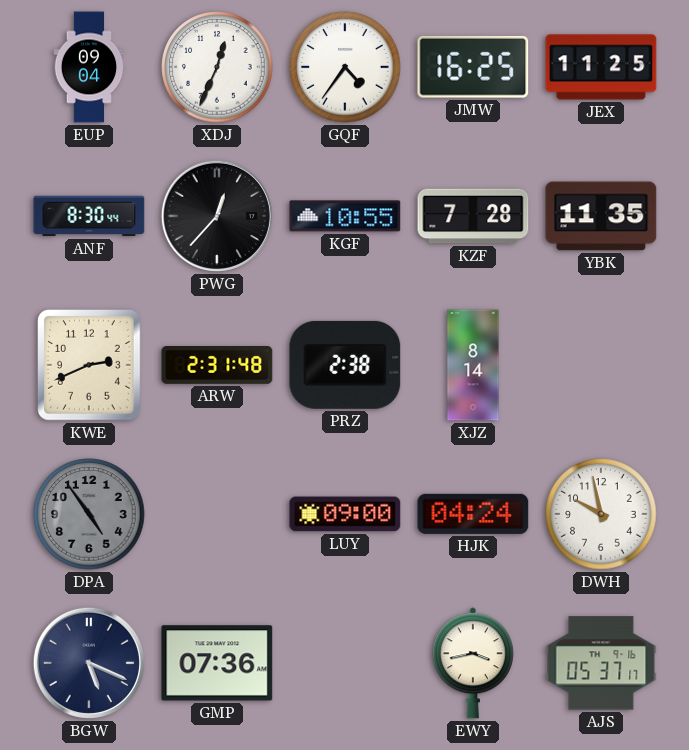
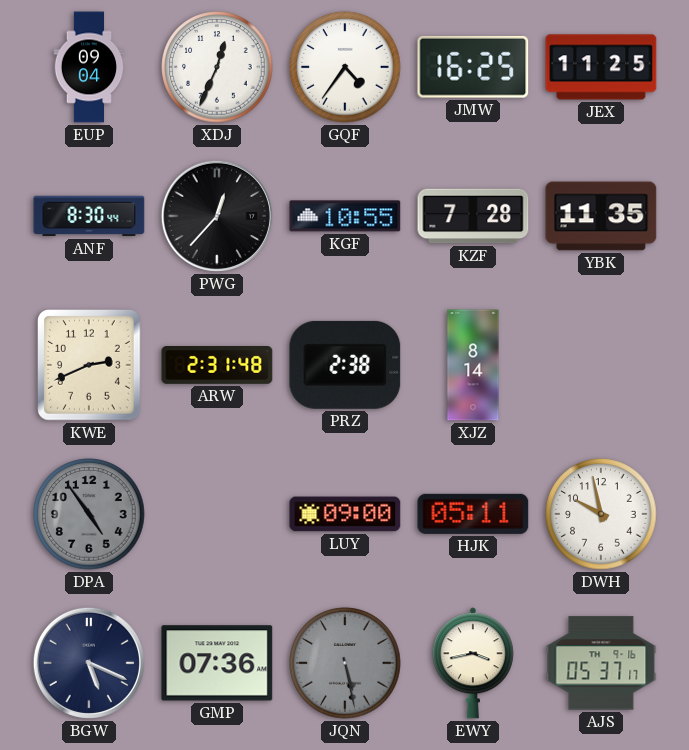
HJK: 04:24 -> 05:11 (473, 514)
JQN: none -> 5:28 (345, 663)
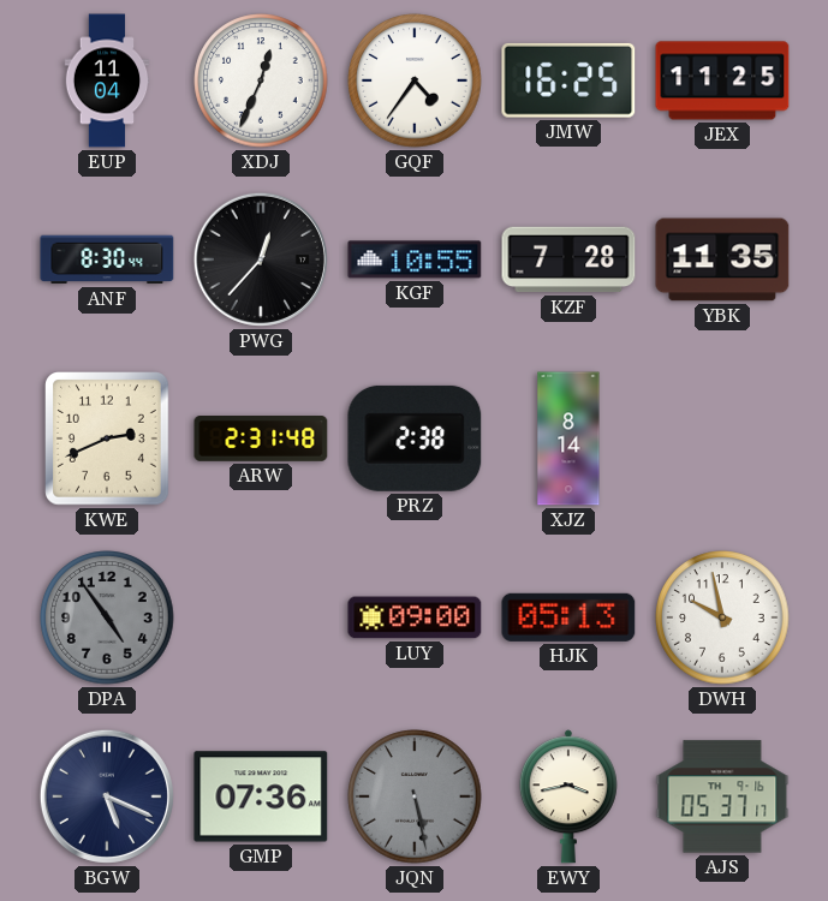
EUP: 09:04 -> 11:04 (107, 80)
HJK: 05:11 -> 05:13 (568, 617)
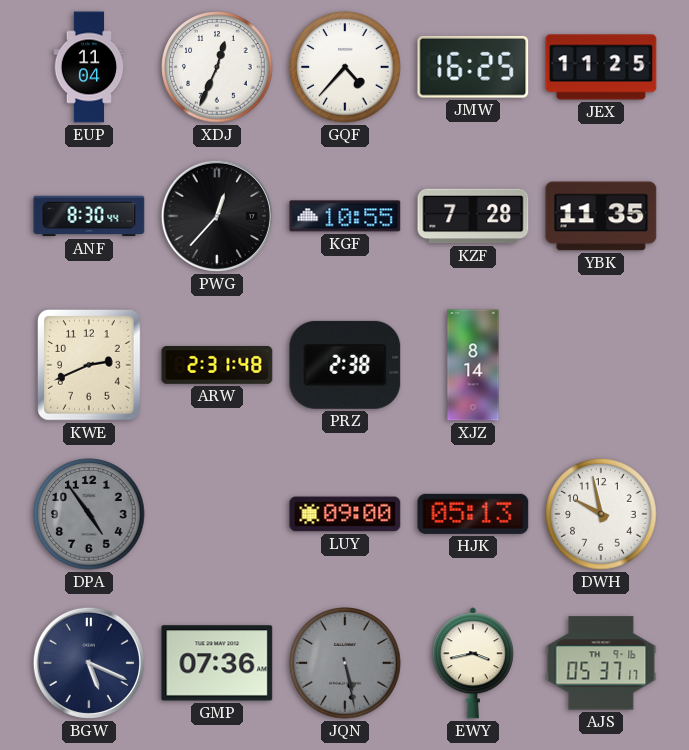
GQF: 4:36 -> 4:37 (345, 67)
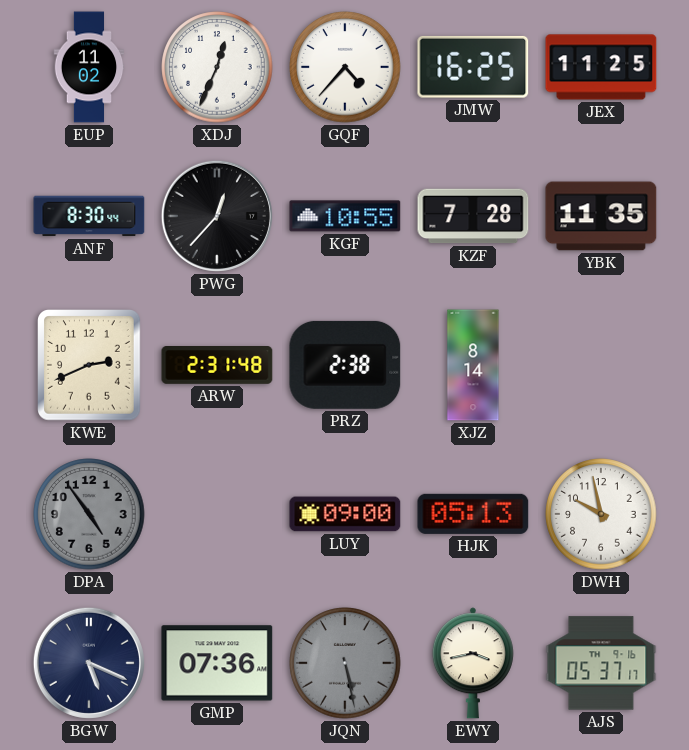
EUP: 11:04 -> 11:02 (89, 67)
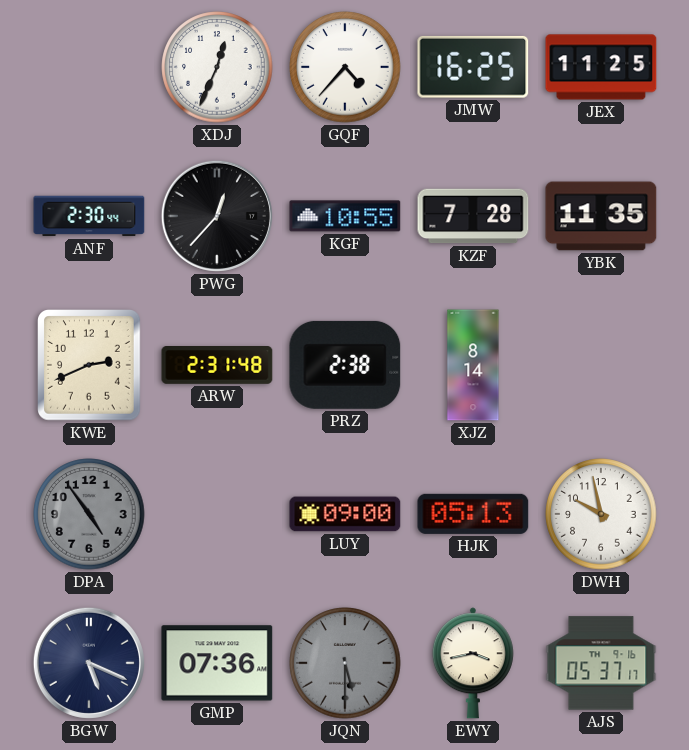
EUP: 11:02 -> none (89, 67)
ANF: 8:30 -> 2:30 (89, 216)
JQN: 5:28 -> 5:30 (345, 663)
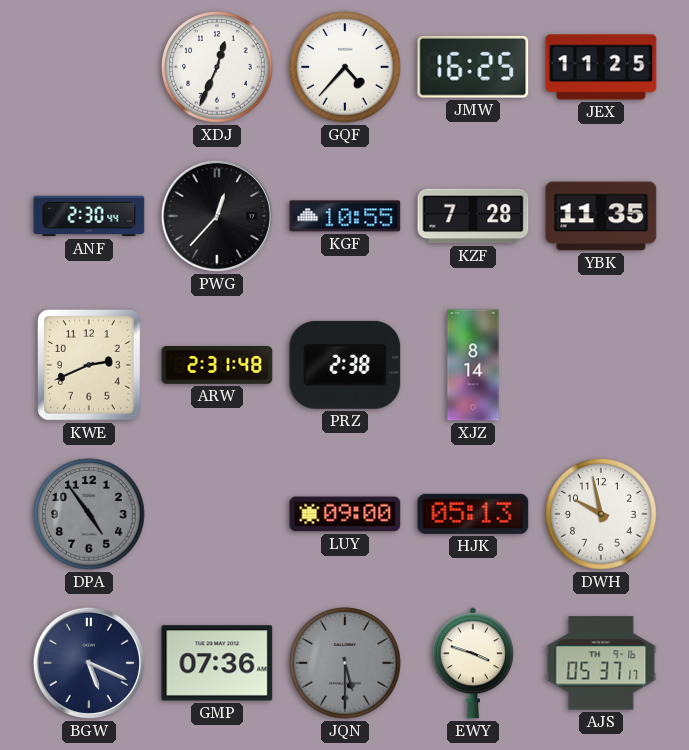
EWY: 3:43 -> 3:48 (473, 663)
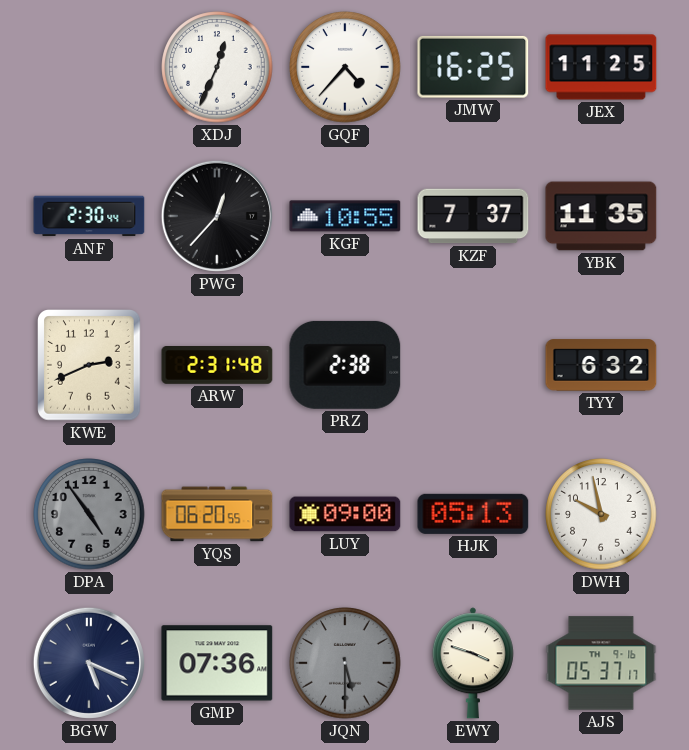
KZF: 7:28 -> 7:37 (473, 216)
XJZ: 8:14 -> none (473, 365)
TYY: none -> 6:32 (601, 365)
YQS: none -> 06:20 (217, 514)
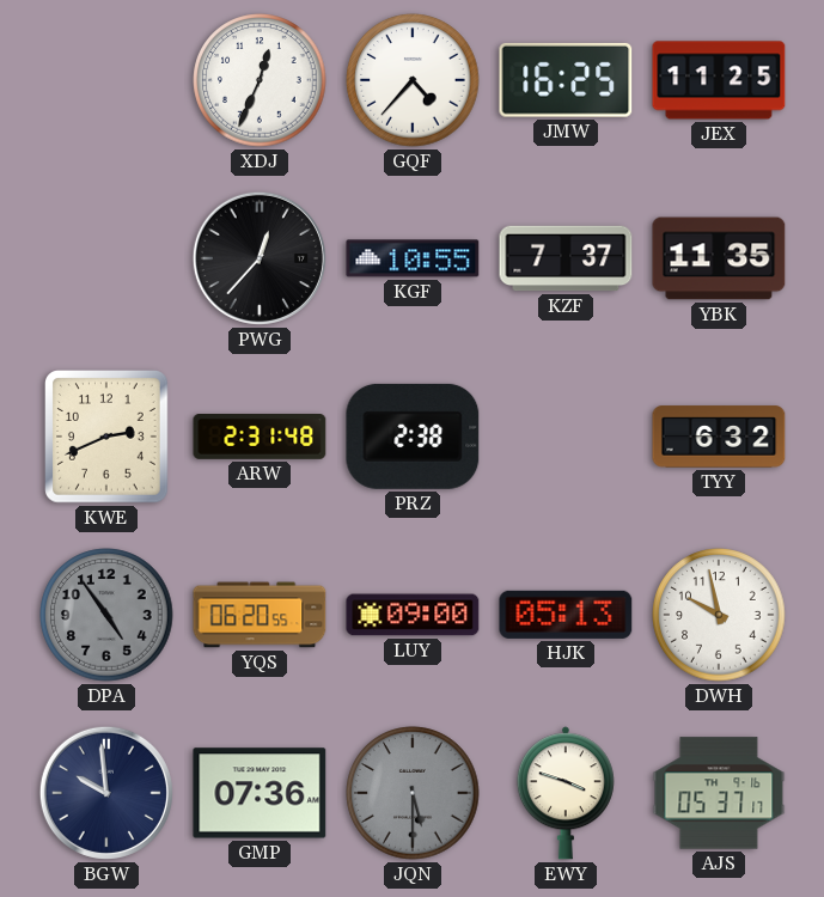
ANF: 2:30 -> none (89, 216)
BGW: 5:19 -> 9:59 (106, 793)
